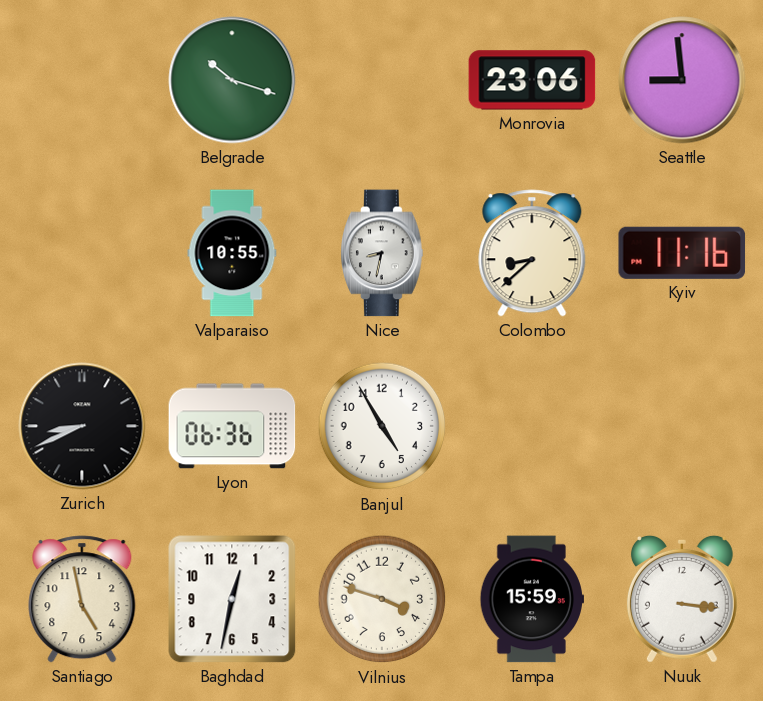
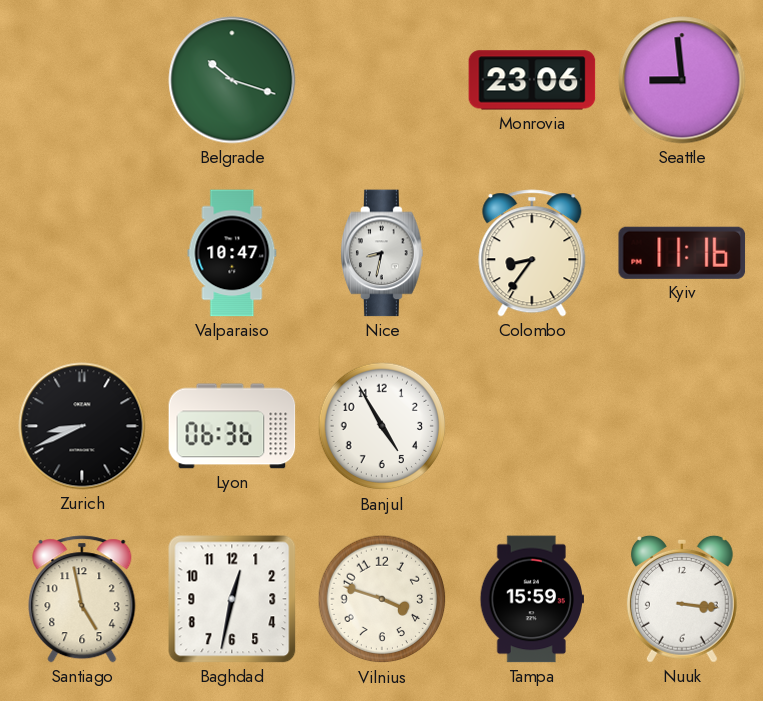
Valparaiso: 10:55 -> 10:47 (232, 253)
Colombo: 8:38 -> 8:36 (532, 253)
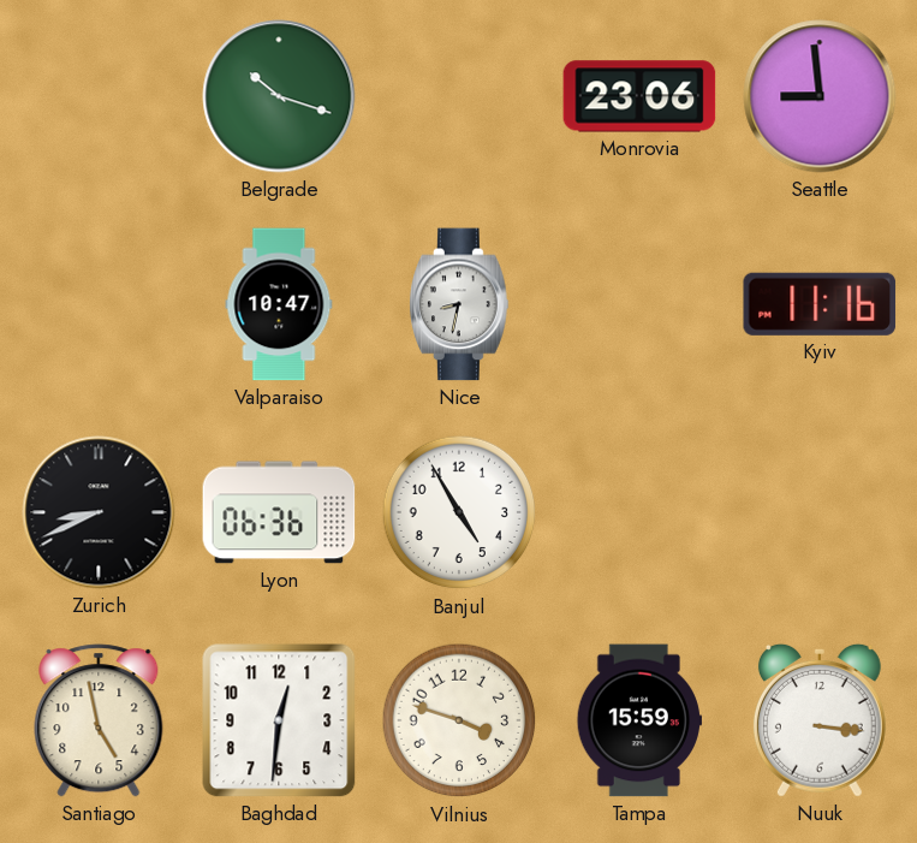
Colombo: 8:36 -> none (532, 253)
Baghdad: 12:32 -> 12:31 (279, 720)
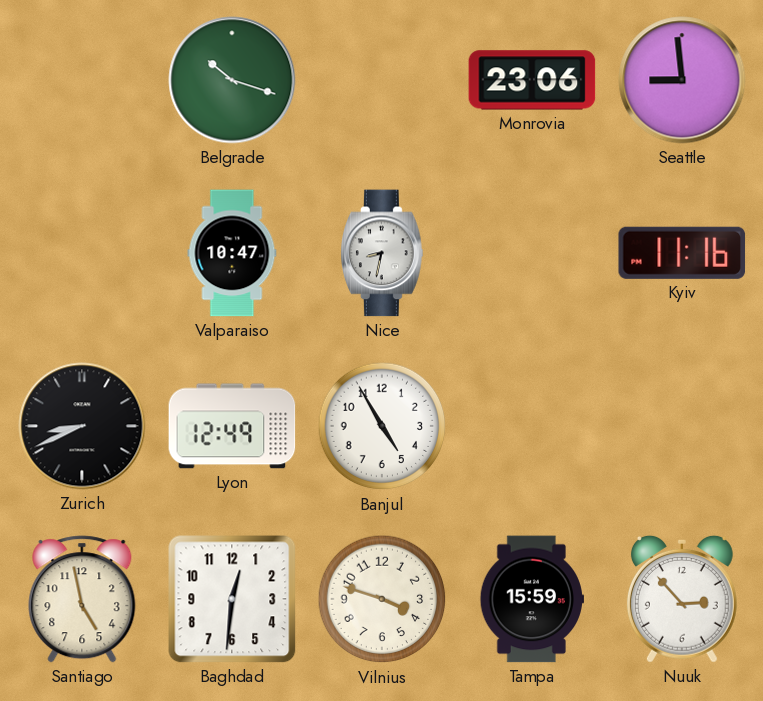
Lyon: 06:36 -> 12:49 (232, 426)
Nuuk: 3:16 -> 2:53 (682, 599)
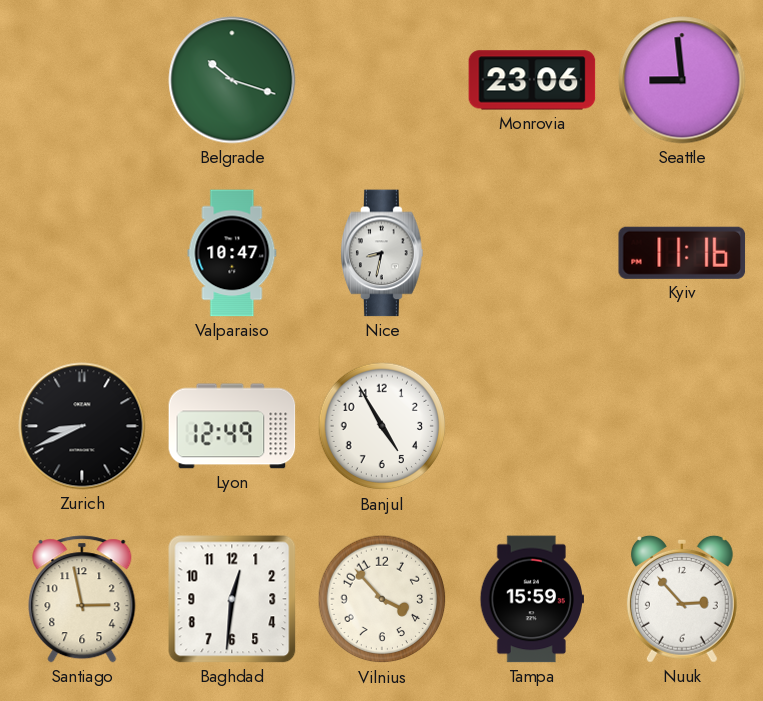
Santiago: 4:58 -> 2:58 (82, 599)
Vilnius: 3:48 -> 3:53 (382, 599)
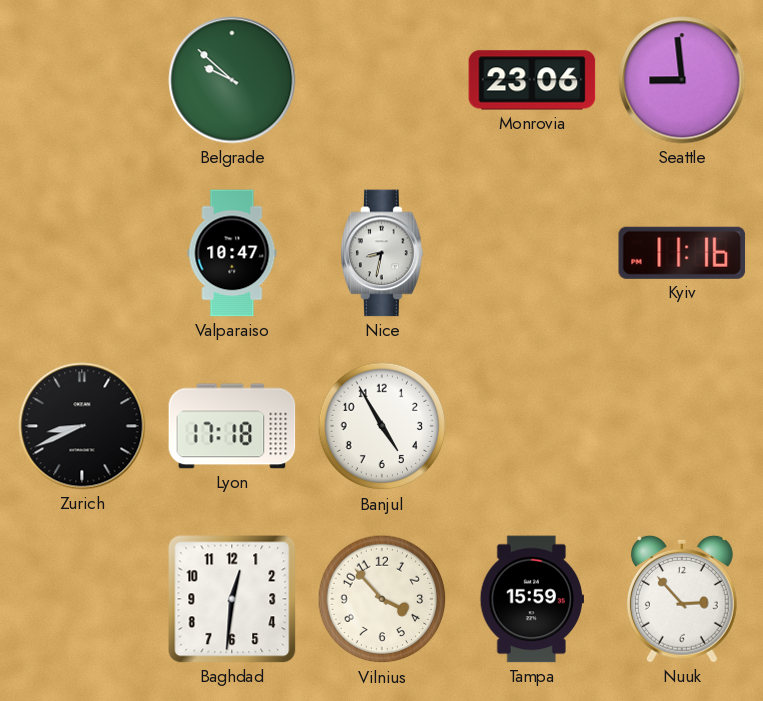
Belgrade: 10:18 -> 9:52 (232, 80)
Lyon: 12:49 -> 17:18 (232, 426)
Santiago: 2:58 -> none (82, 599)
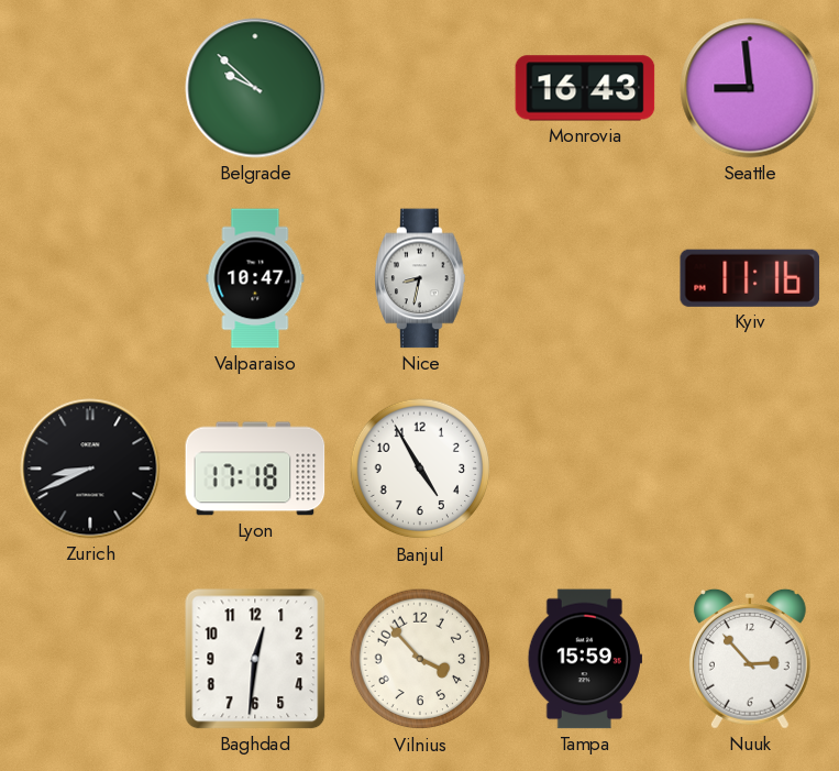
Monrovia: 23:06 -> 16:43 (585, 88)
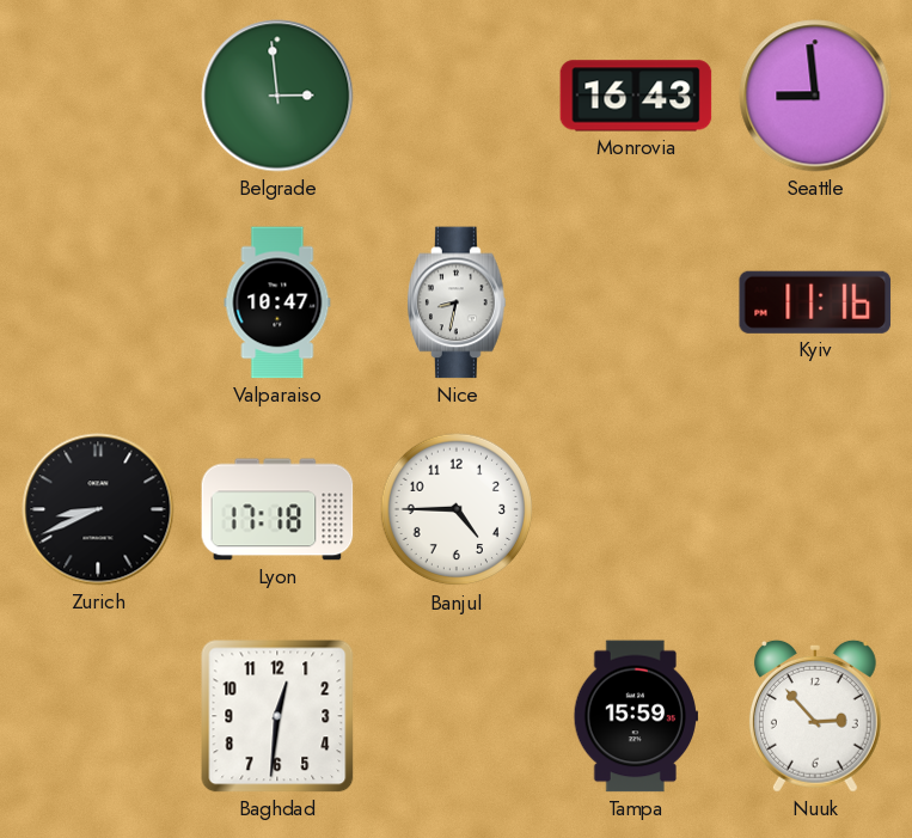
Belgrade: 9:52 -> 2:59 (277, 96)
Banjul: 4:55 -> 4:45 (457, 509)
Vilnius: 3:53 -> none (420, 659)
